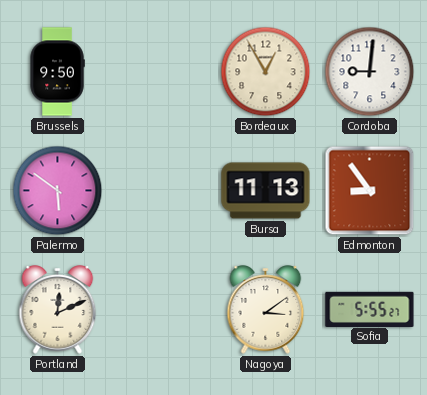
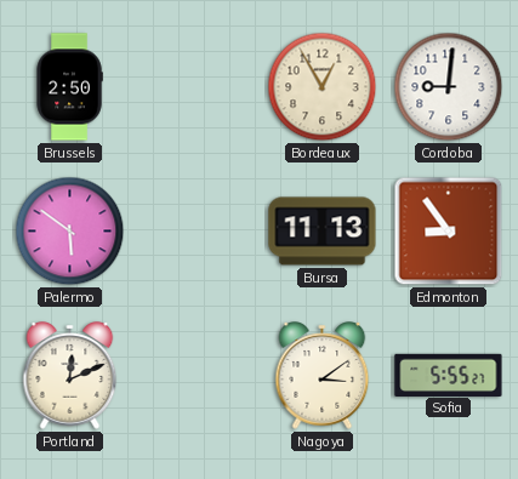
Brussels: 9:50 -> 2:50 (69, 87)
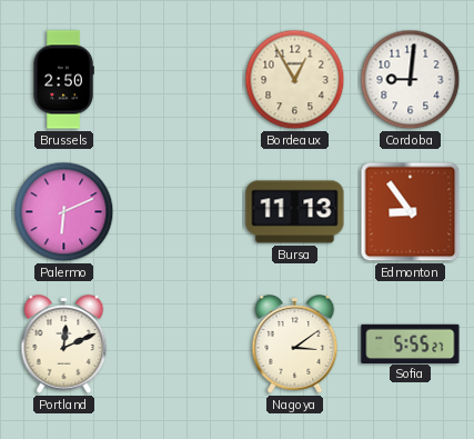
Palermo: 5:51 -> 6:11 (64, 212)
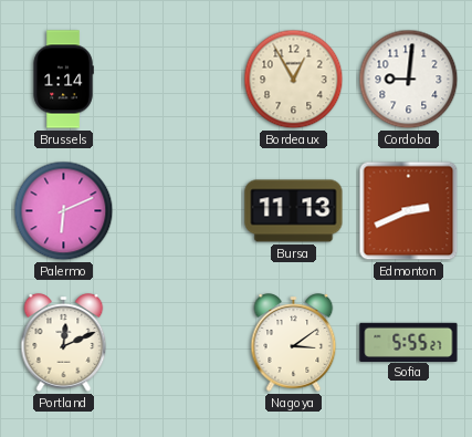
Brussels: 2:50 -> 1:14 (63, 80)
Edmonton: 8:54 -> 2:41 (409, 211)
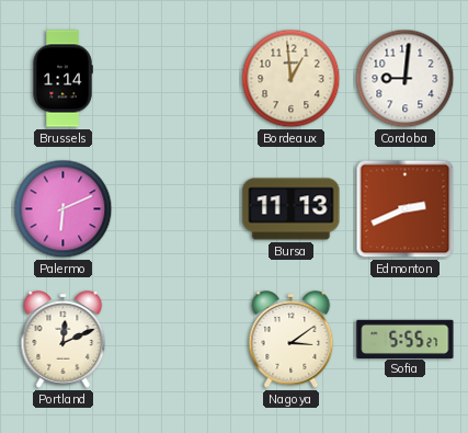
Bordeaux: 12:55 -> 12:59 (292, 79)
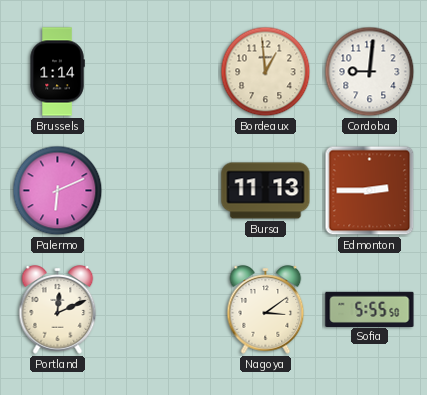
Edmonton: 2:41 -> 2:45 (370, 191)
Sofia: 5:55:27 -> 5:55:50 (370, 309)
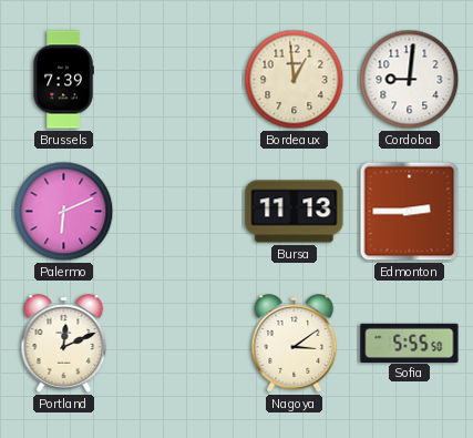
Brussels: 1:14 -> 7:39 (63, 80)
